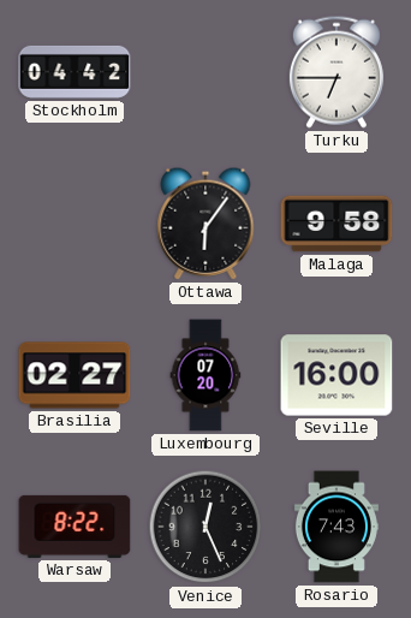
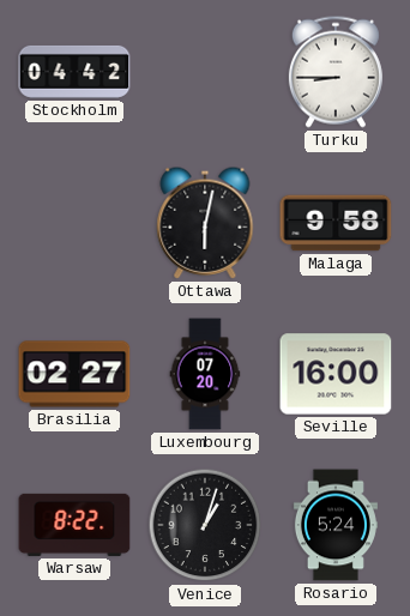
Turku: 6:45 -> 8:45 (336, 72)
Ottawa: 6:06 -> 6:02 (205, 223)
Venice: 12:26 -> 1:03 (205, 525)
Rosario: 7:43 -> 5:24 (336, 525)
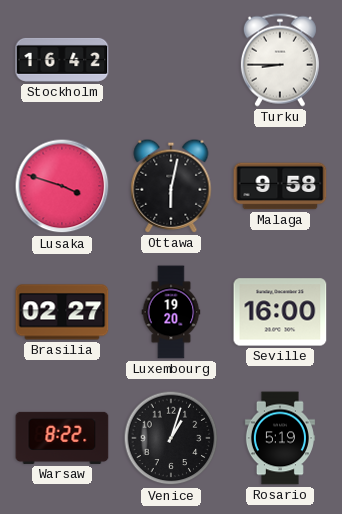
Stockholm: 04:42 -> 16:42 (62, 60)
Lusaka: none -> 3:48 (62, 186)
Luxembourg: 07:20 -> 19:20 (171, 312)
Rosario: 5:24 -> 5:19 (280, 438)
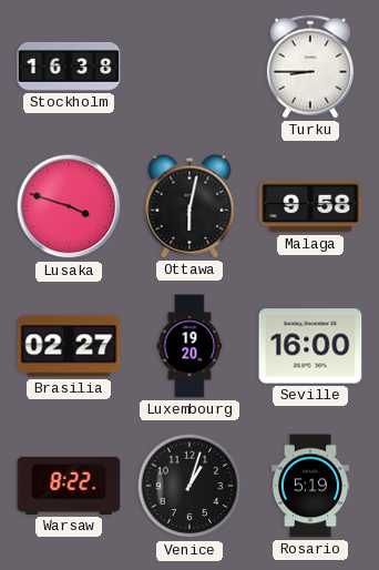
Stockholm: 16:42 -> 16:38 (69, 67)
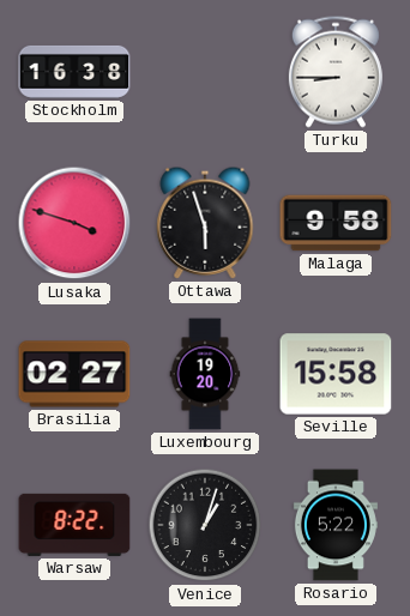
Ottawa: 6:02 -> 5:57 (205, 223)
Seville: 16:00 -> 15:58 (336, 374)
Rosario: 5:19 -> 5:22 (336, 525)
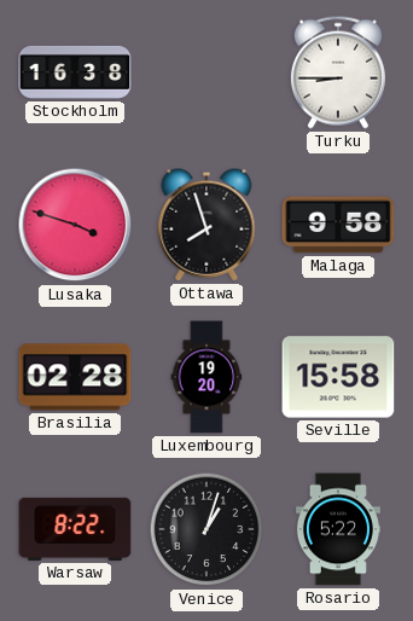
Ottawa: 5:57 -> 7:57 (206, 225)
Brasilia: 02:27 -> 02:28 (75, 377)
